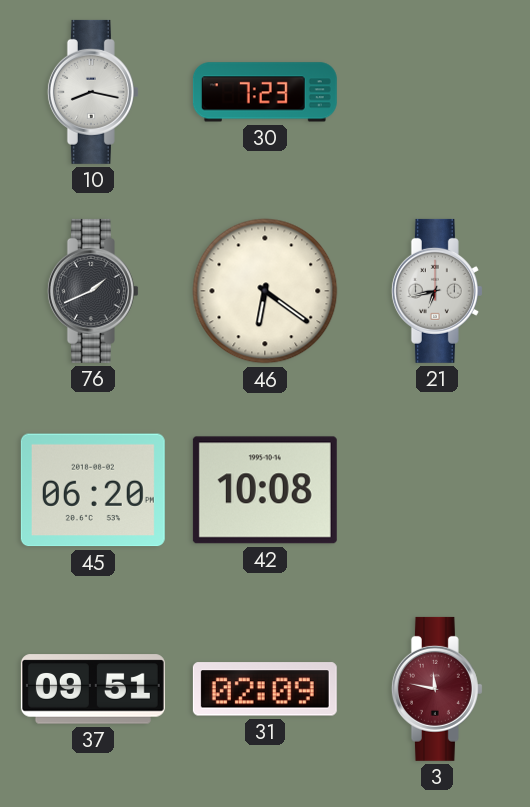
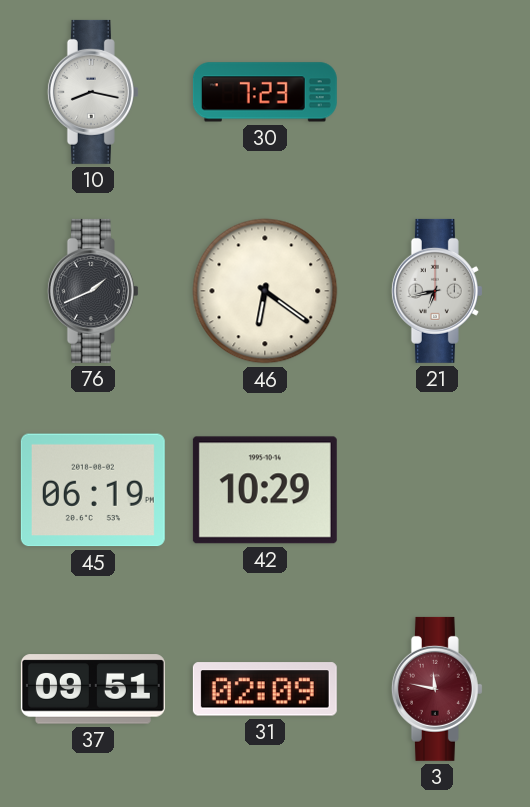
45: 06:20 -> 06:19 (93, 490)
42: 10:08 -> 10:29 (265, 490)
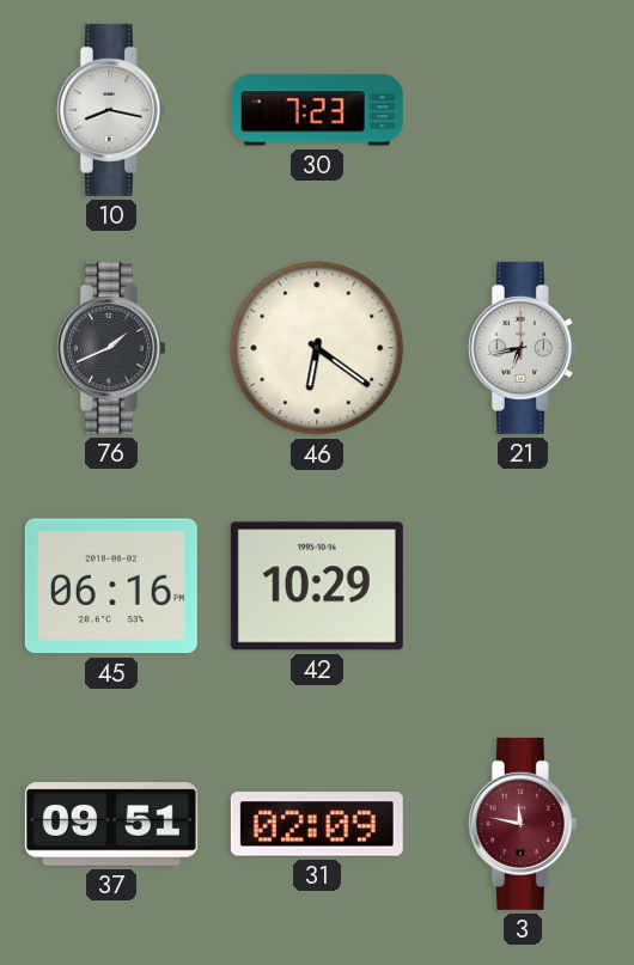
45: 06:19 -> 06:16 (111, 586)
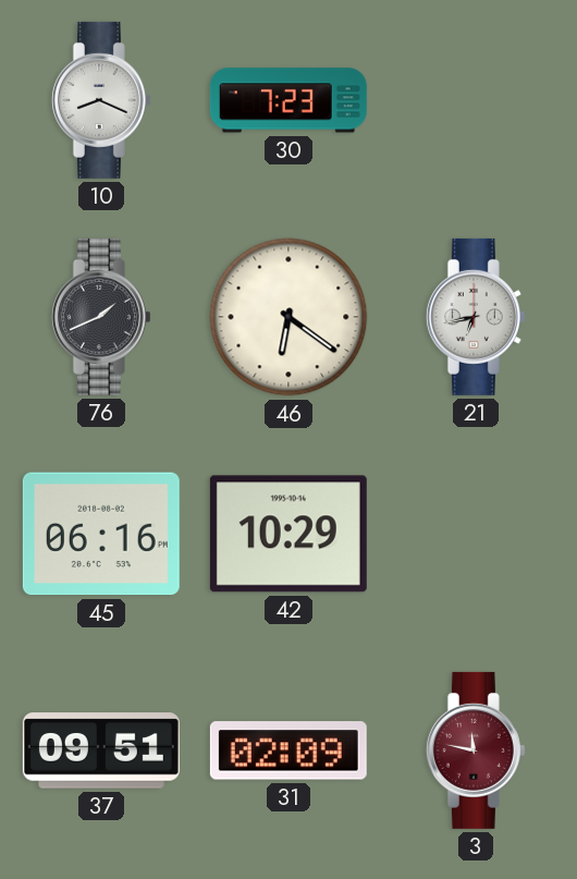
10: 8:17 -> 8:19 (101, 100)
